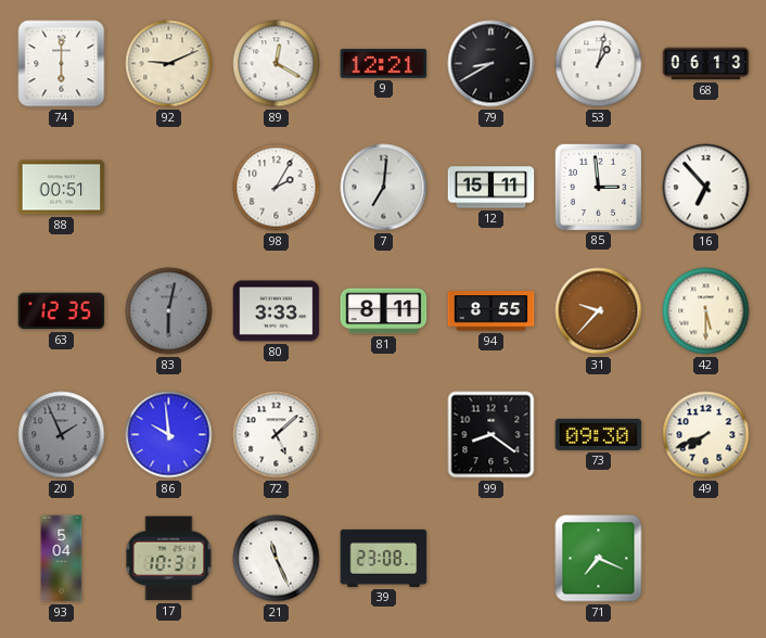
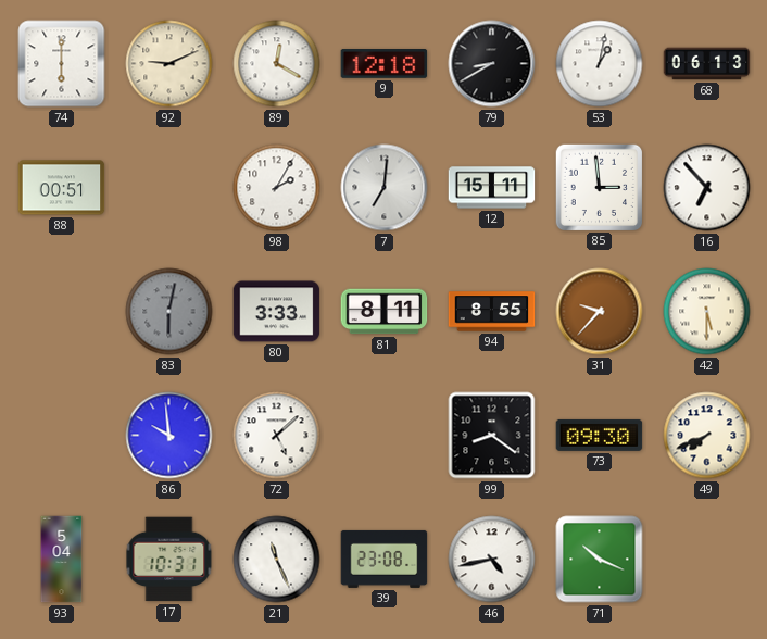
9: 12:21 -> 12:18 (385, 64)
63: 12:35 -> none (62, 311)
20: 1:56 -> none (62, 435)
46: none -> 4:43 (492, 560)
71: 7:19 -> 10:19 (600, 560)
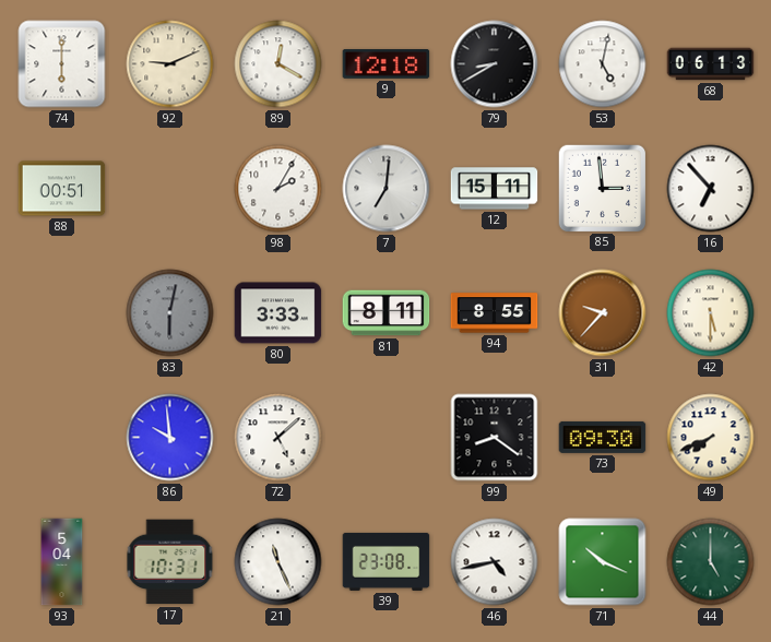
53: 1:02 -> 5:02 (603, 64)
44: none -> 5:00 (711, 562)
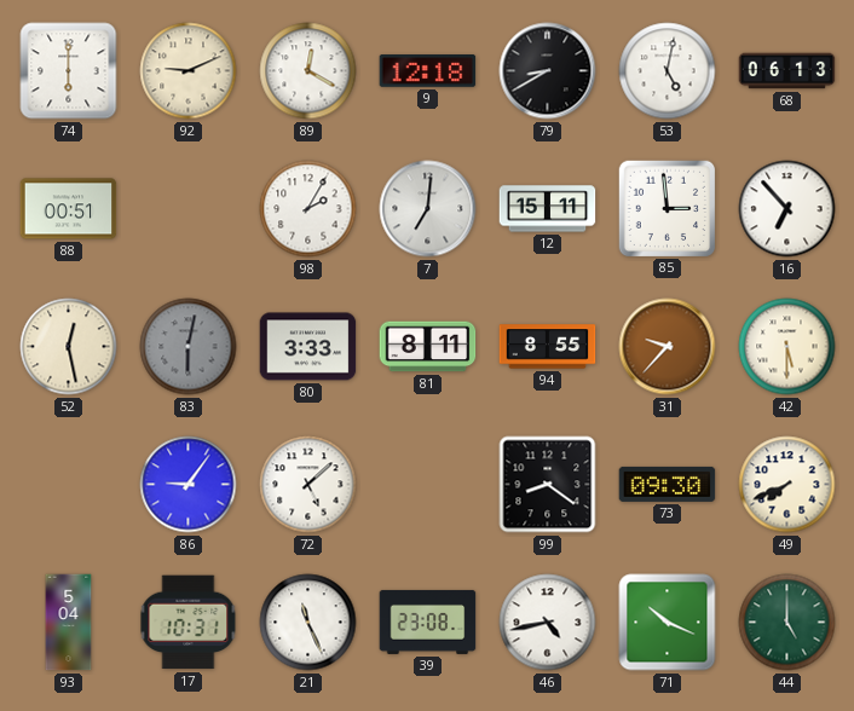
52: none -> 12:28 (69, 347)
86: 9:59 -> 9:06 (189, 485)
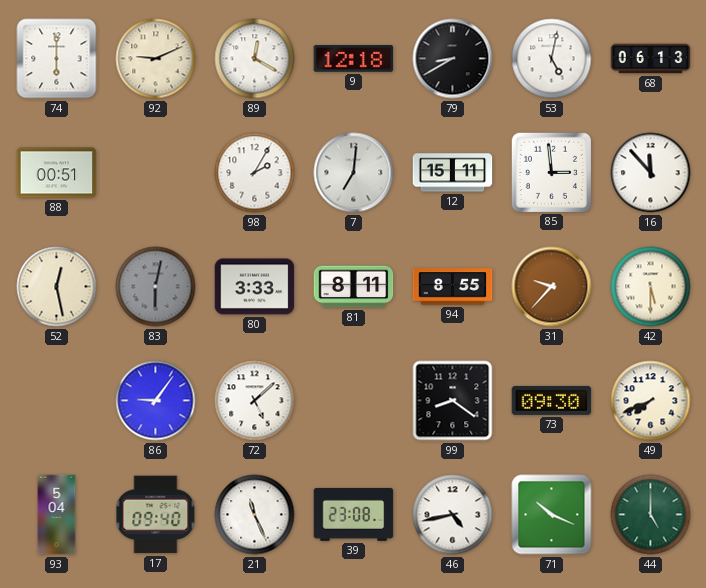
16: 6:53 -> 11:53 (651, 173)
17: 10:31 -> 09:40 (156, 515)
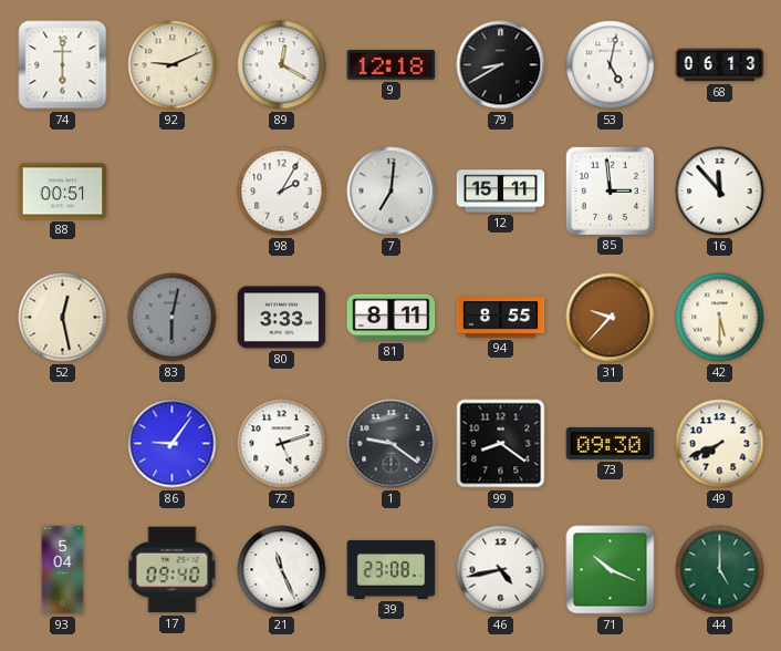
72: 5:08 -> 5:12 (282, 444)
1: none -> 9:21 (392, 444)
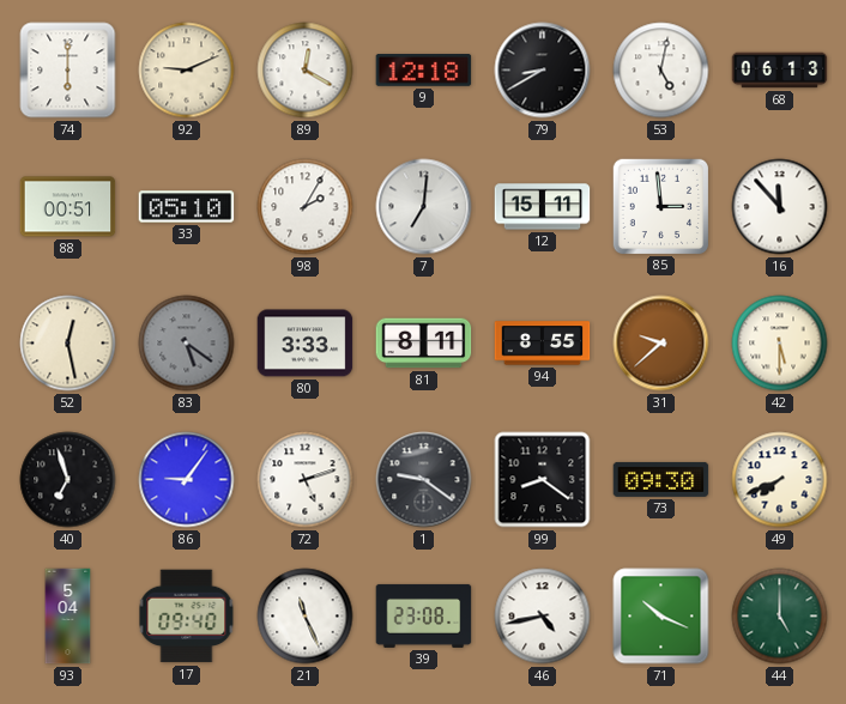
33: none -> 05:10 (187, 207)
83: 6:02 -> 5:21 (187, 344)
31: 9:37 -> 9:38 (661, 344)
40: none -> 6:57 (68, 480)
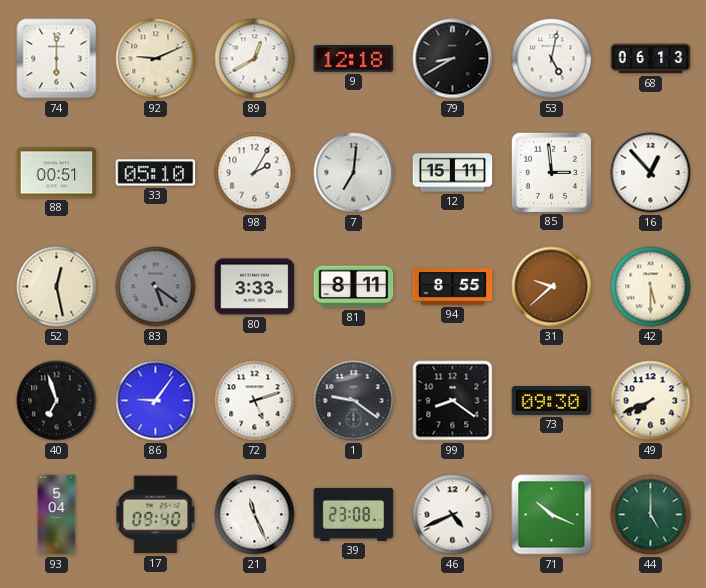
89: 12:20 -> 12:40 (255, 59)
16: 11:53 -> 12:53 (651, 173)
46: 4:43 -> 4:41 (453, 515)
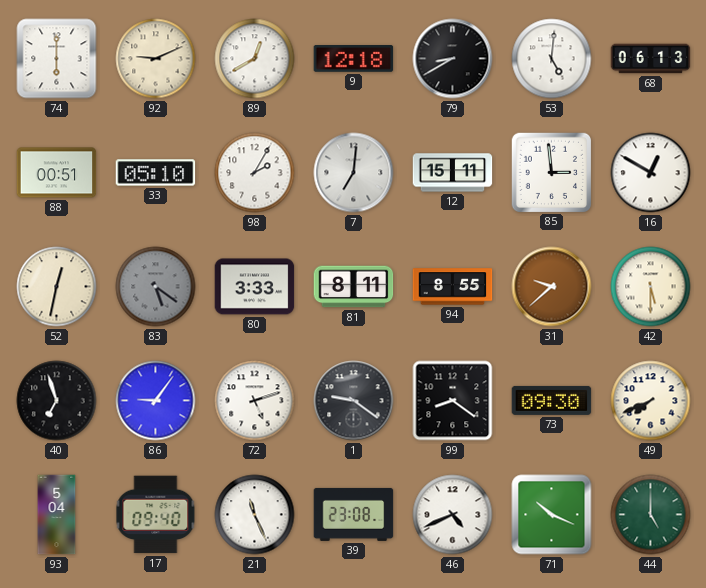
53: 5:02 -> 5:01 (552, 59)
16: 12:53 -> 12:50 (651, 173)
52: 12:28 -> 12:32 (57, 287)
